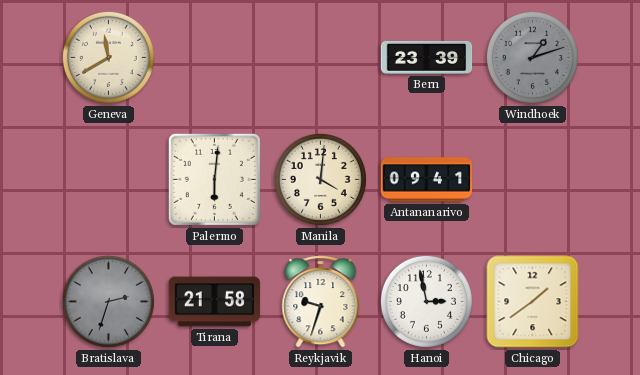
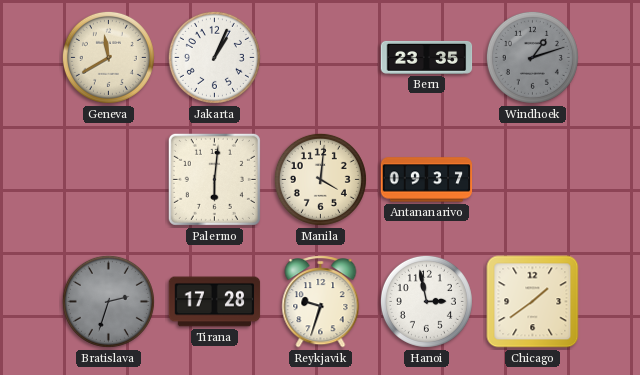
Jakarta: none -> 1:04 (214, 57)
Bern: 23:39 -> 23:35 (427, 57)
Antananarivo: 09:41 -> 09:37 (427, 180)
Tirana: 21:58 -> 17:28 (215, 302)
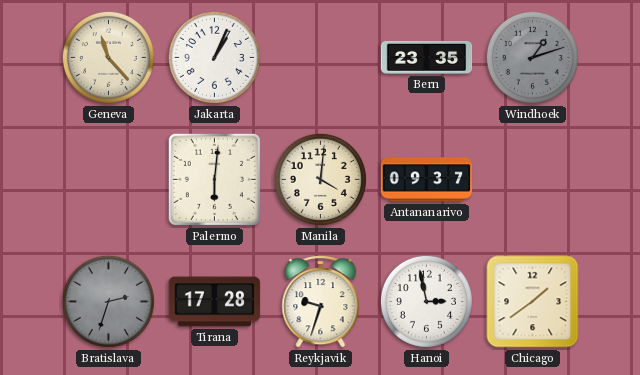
Geneva: 11:40 -> 11:23 (108, 57)
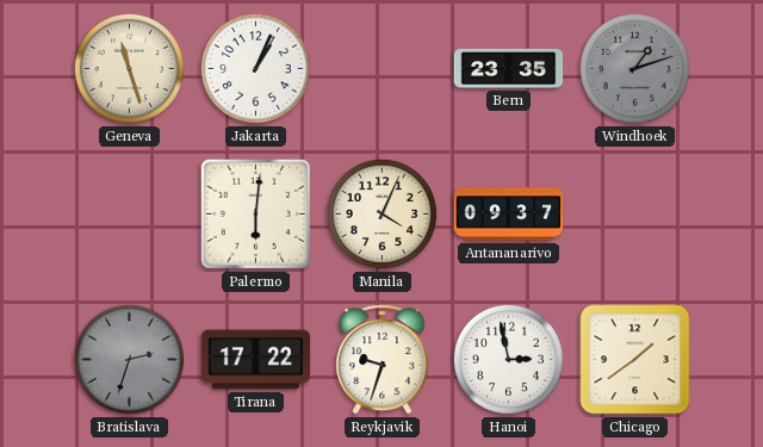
Geneva: 11:23 -> 11:27 (129, 68)
Manila: 4:01 -> 4:04 (381, 213)
Tirana: 17:28 -> 17:22 (256, 360)
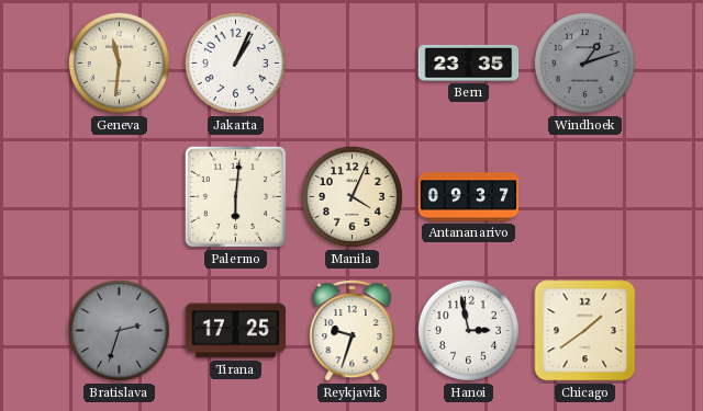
Geneva: 11:27 -> 11:31 (119, 62)
Tirana: 17:22 -> 17:25 (236, 331)
